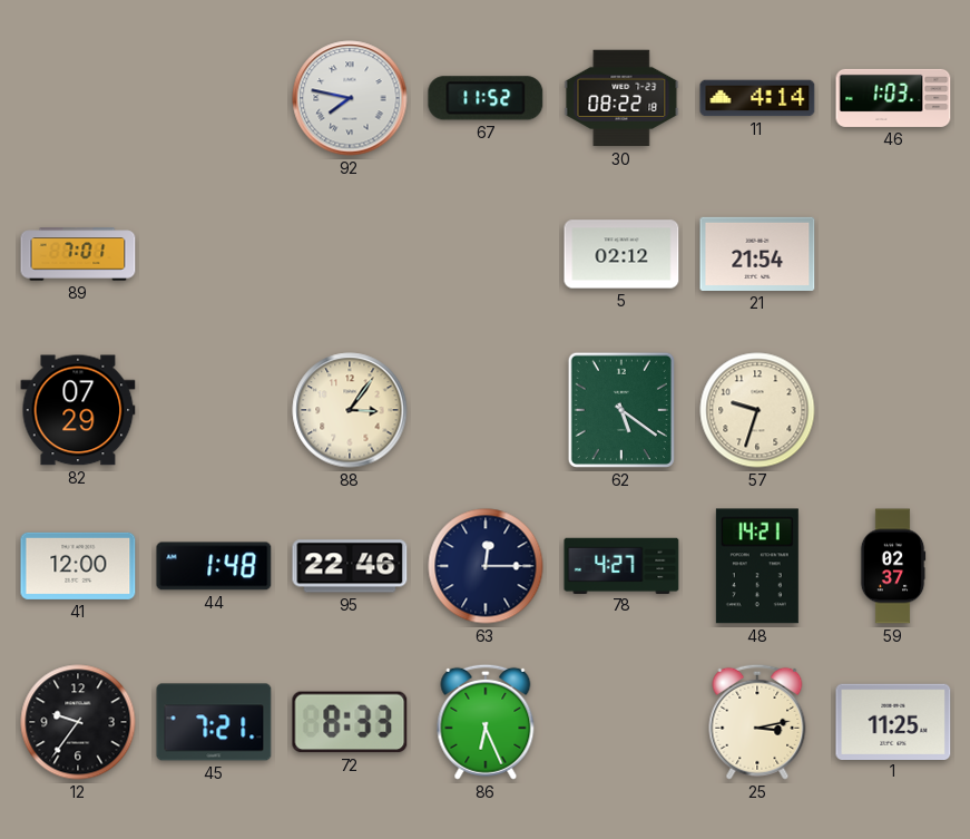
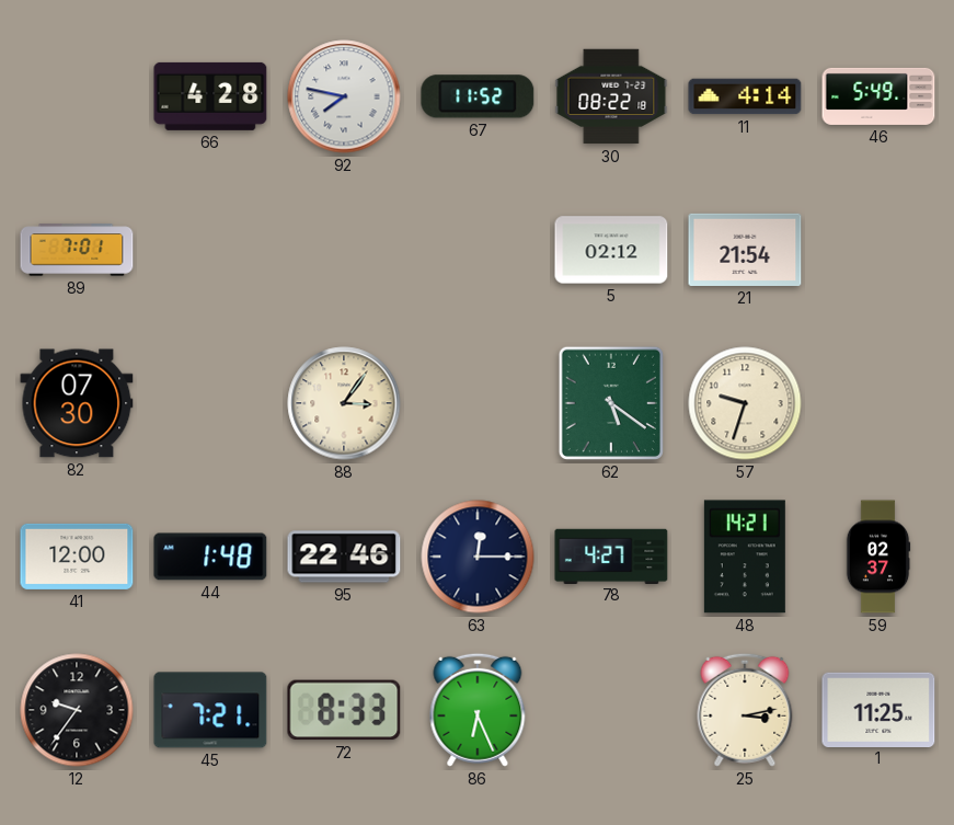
66: none -> 4:28 (210, 96)
46: 1:03 -> 5:49 (878, 96)
82: 07:29 -> 07:30 (77, 403)
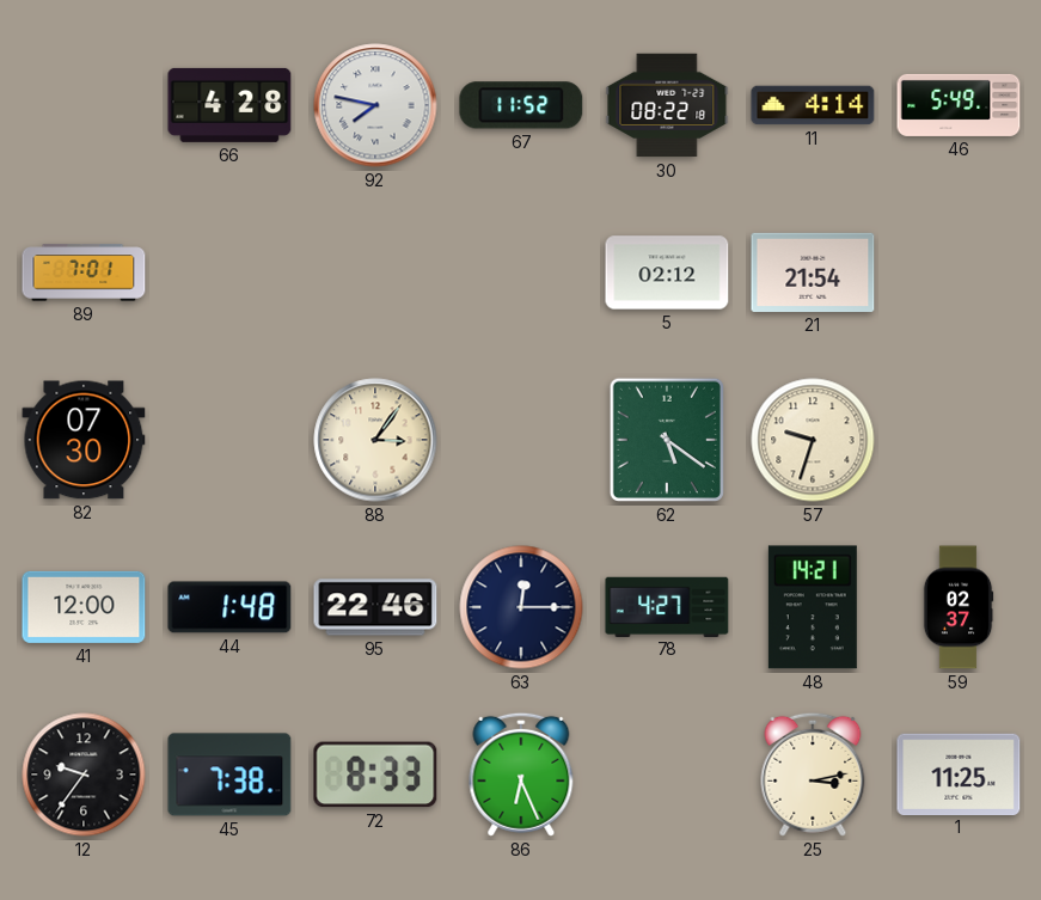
45: 7:21 -> 7:38 (229, 775)
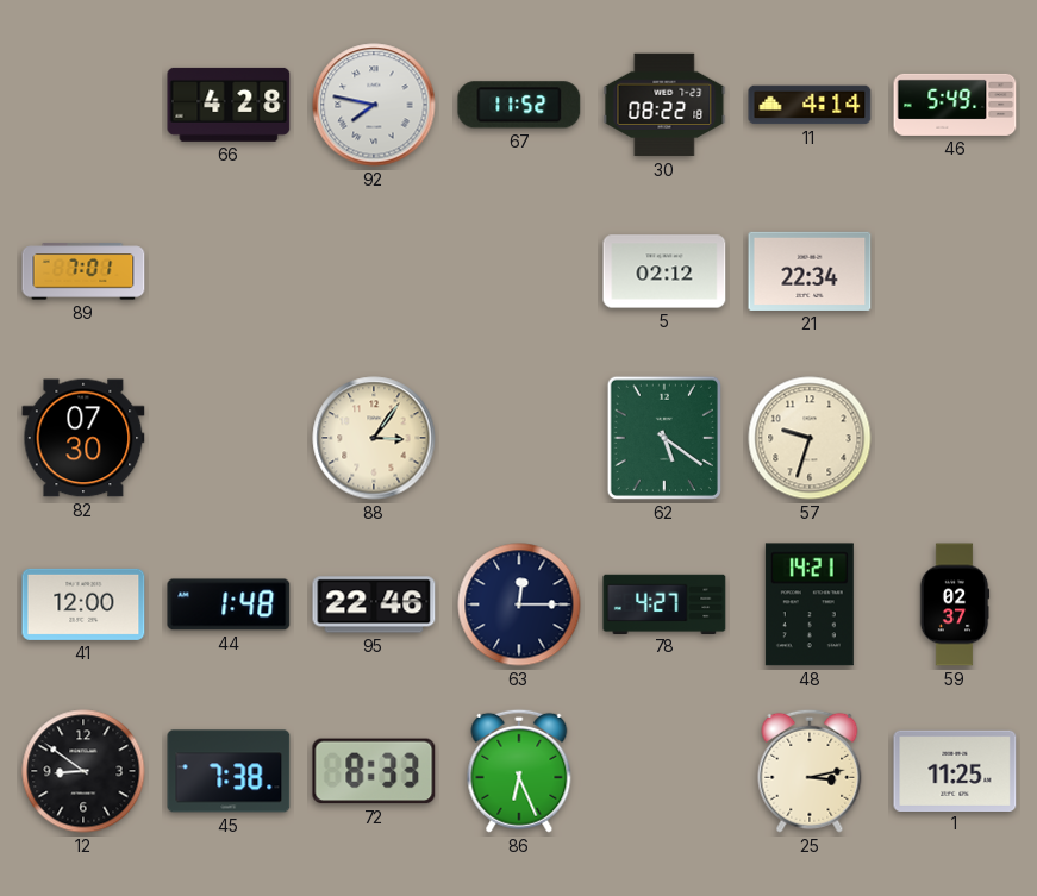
21: 21:54 -> 22:34 (810, 271)
12: 9:36 -> 8:51 (83, 771)
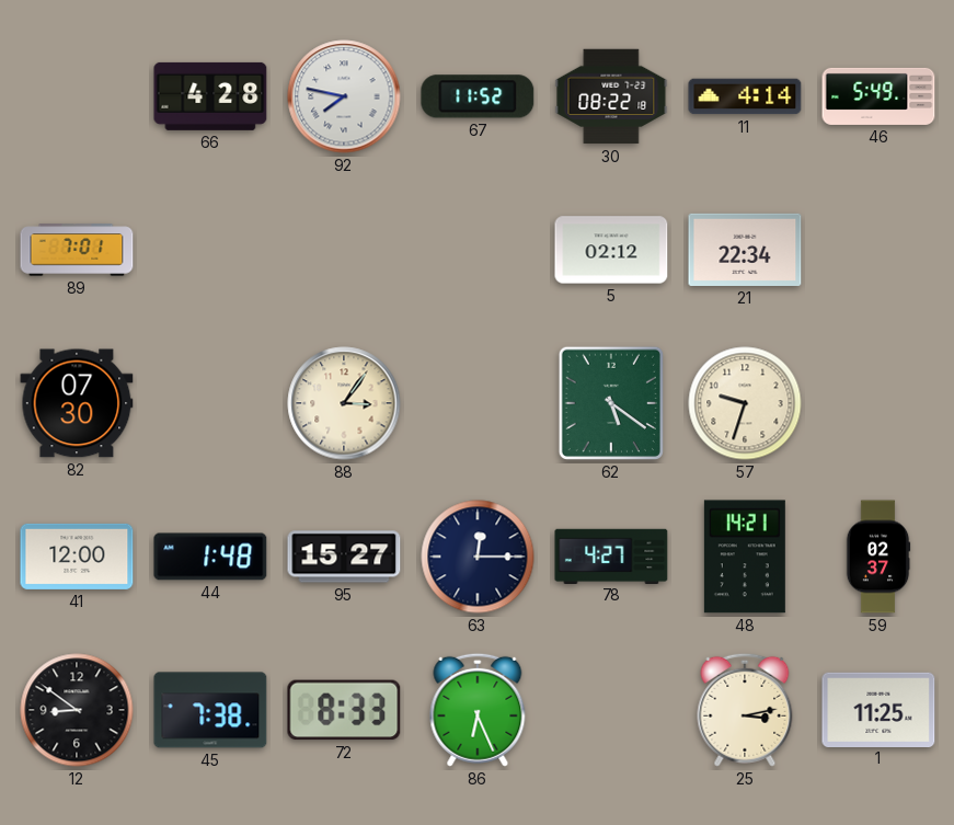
95: 22:46 -> 15:27 (344, 557)
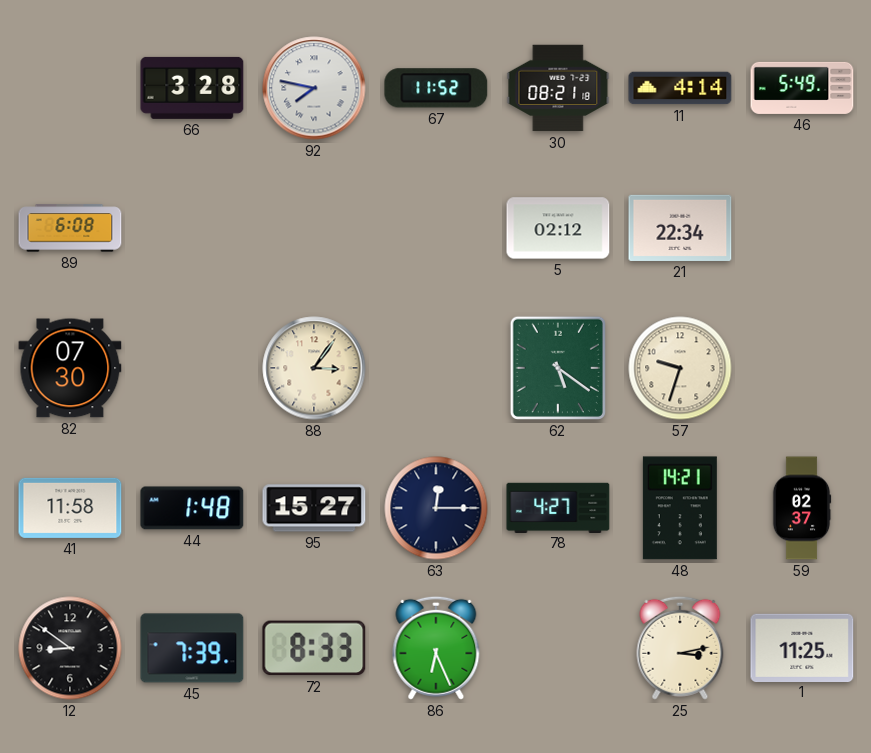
66: 4:28 -> 3:28 (192, 88)
30: 08:22 -> 08:21 (558, 88)
89: 7:01 -> 6:08 (70, 228)
41: 12:00 -> 11:58 (70, 508)
45: 7:38 -> 7:39 (192, 648)
